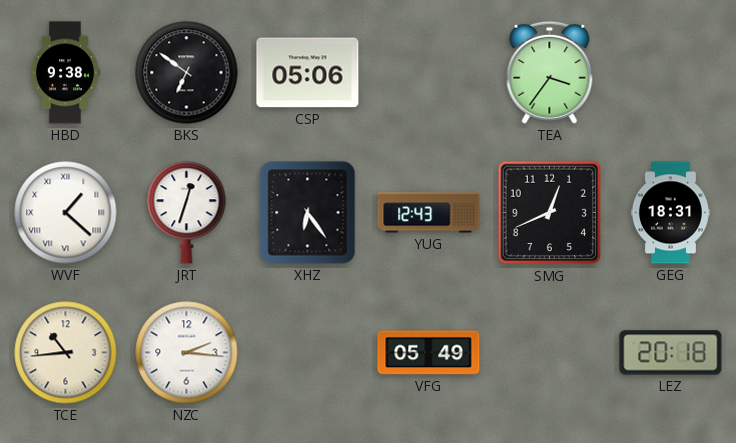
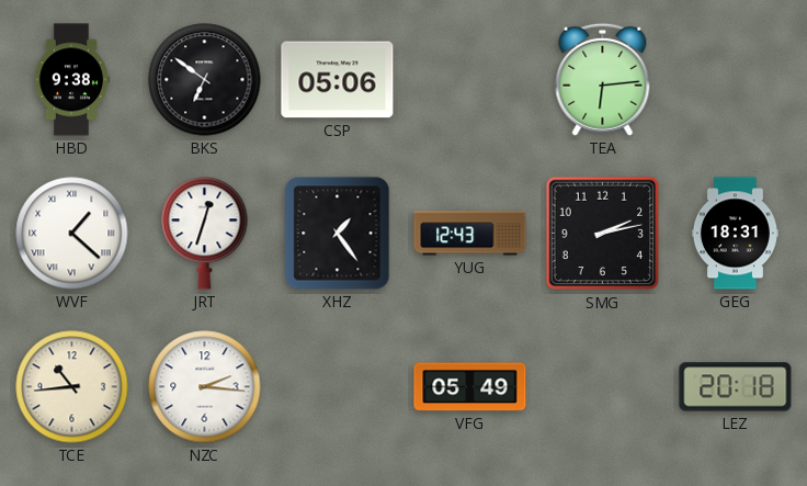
TEA: 3:36 -> 6:14 (603, 79)
XHZ: 6:24 -> 1:24 (338, 234)
SMG: 12:41 -> 2:13 (603, 234)
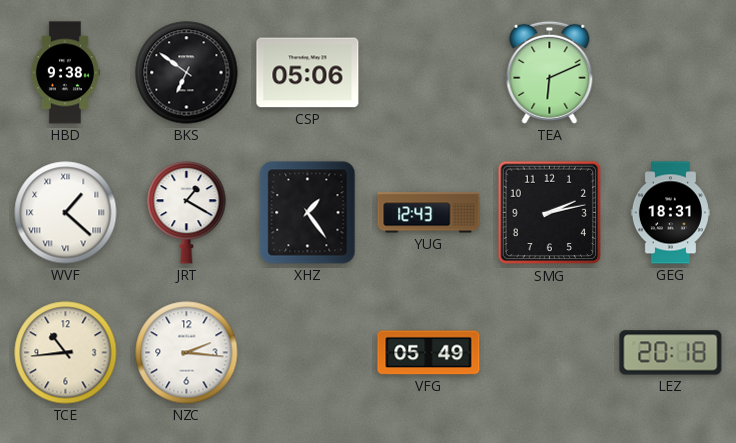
TEA: 6:14 -> 6:11 (550, 72)
JRT: 12:33 -> 1:20 (187, 213)
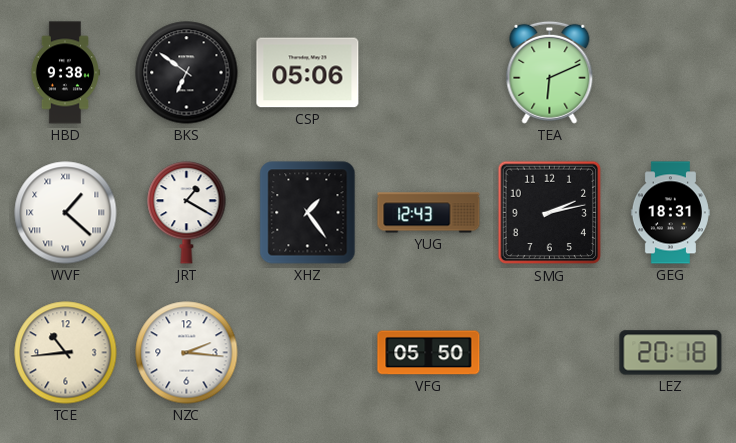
VFG: 05:49 -> 05:50 (429, 353)
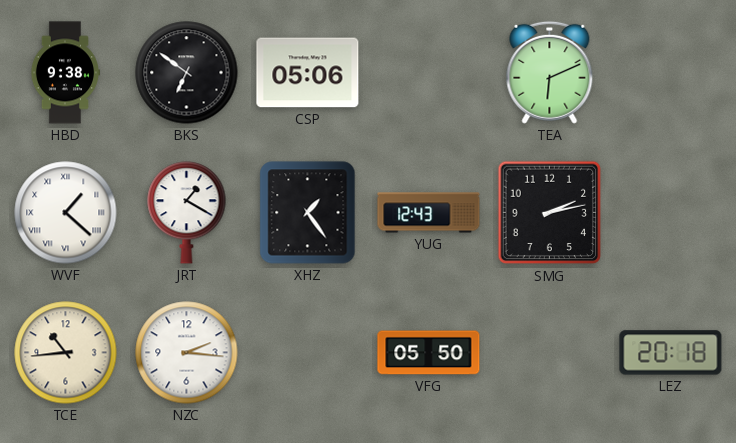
GEG: 18:31 -> none (670, 213)
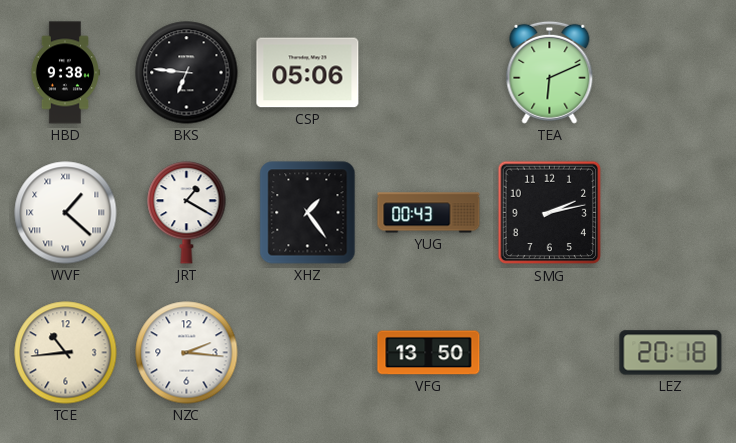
BKS: 6:51 -> 6:46 (187, 73)
YUG: 12:43 -> 00:43 (429, 213)
VFG: 05:50 -> 13:50 (429, 353)
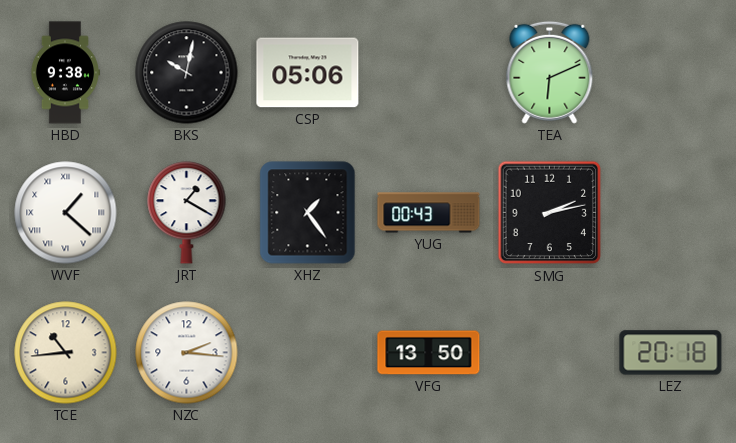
BKS: 6:46 -> 10:02 (187, 73)
